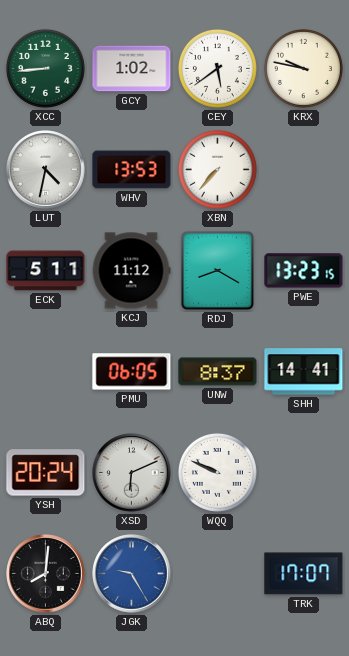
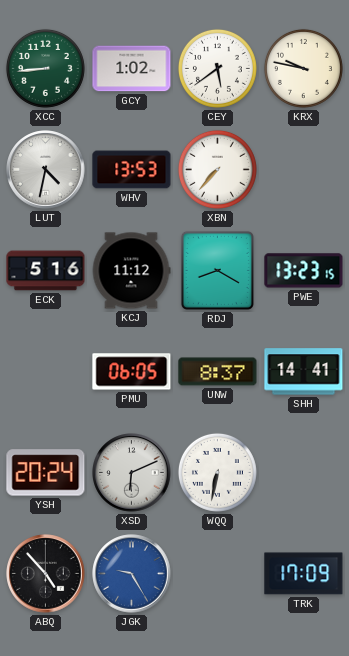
ECK: 5:11 -> 5:16 (46, 271)
WQQ: 9:49 -> 6:32 (217, 472)
ABQ: 8:01 -> 4:53 (46, 574)
TRK: 17:07 -> 17:09 (304, 574)
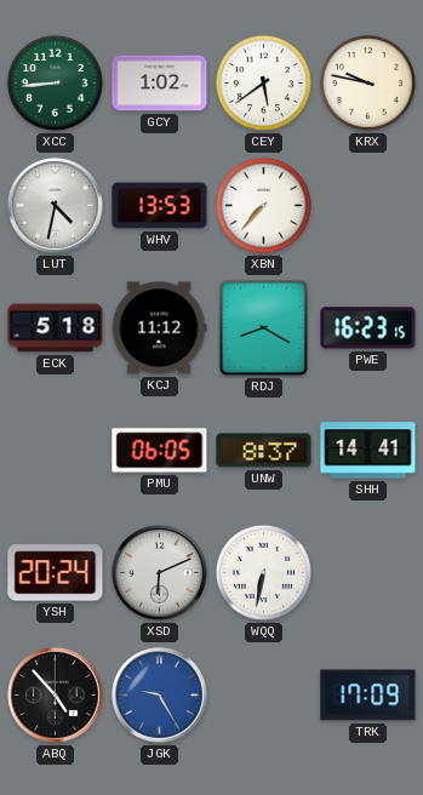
ECK: 5:16 -> 5:18 (56, 328)
PWE: 13:23 -> 16:23 (368, 328)
